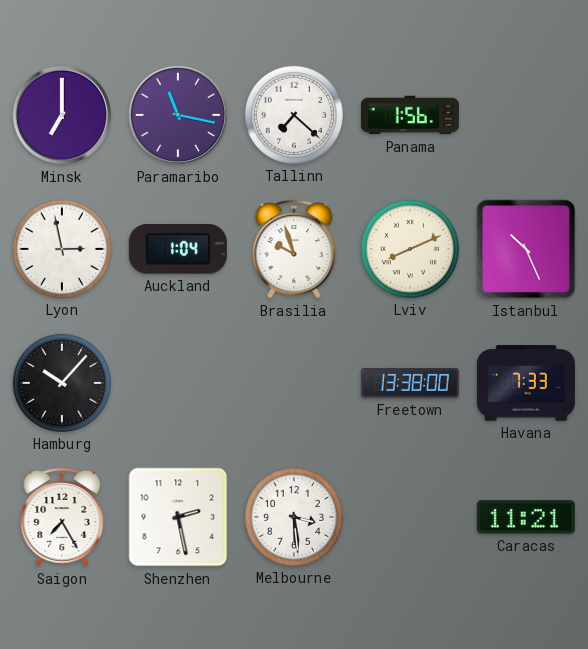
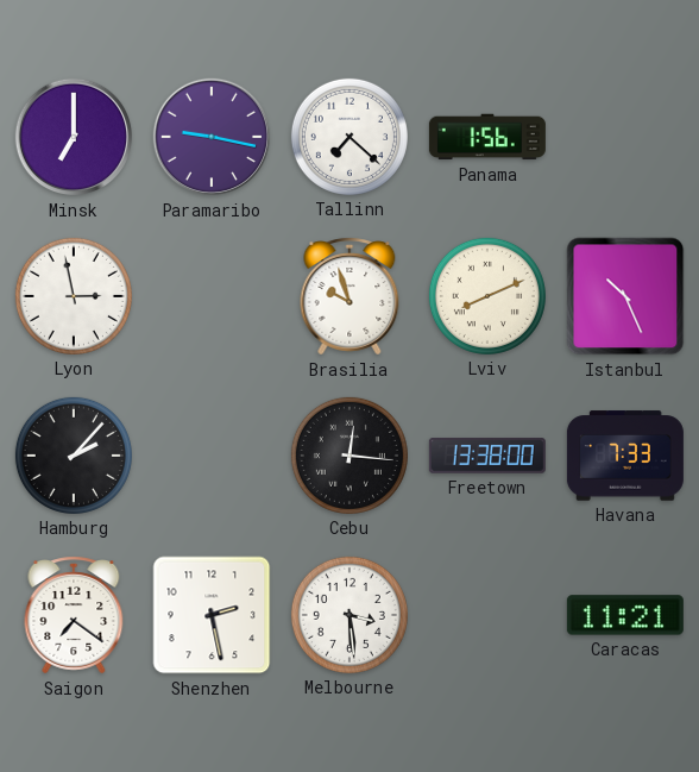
Paramaribo: 11:17 -> 9:17 (212, 137)
Auckland: 1:04 -> none (178, 250)
Hamburg: 10:07 -> 2:07 (74, 456)
Cebu: none -> 12:16 (349, 456)
Saigon: 7:25 -> 7:21 (74, 615)
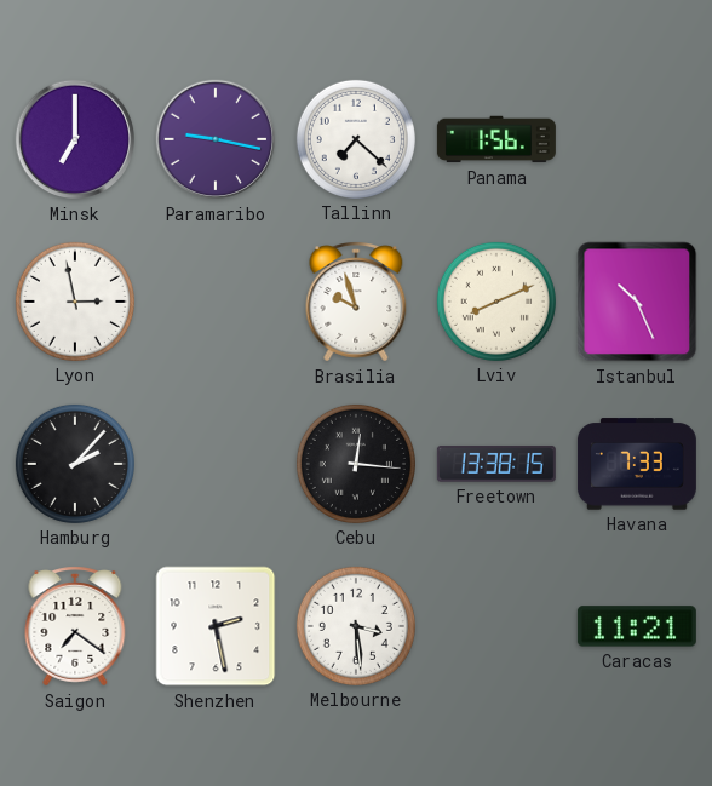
Freetown: 13:38:00 -> 13:38:15 (496, 464)
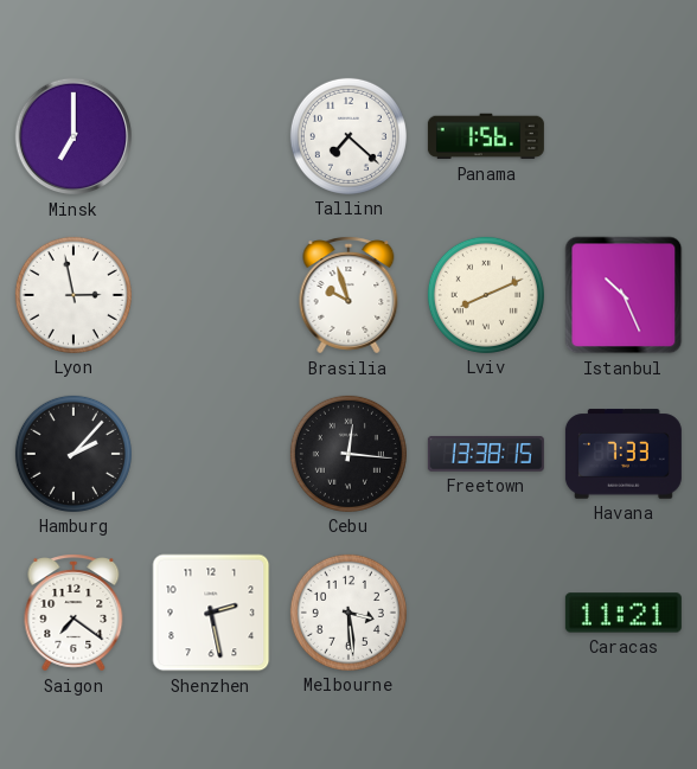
Paramaribo: 9:17 -> none (216, 139)
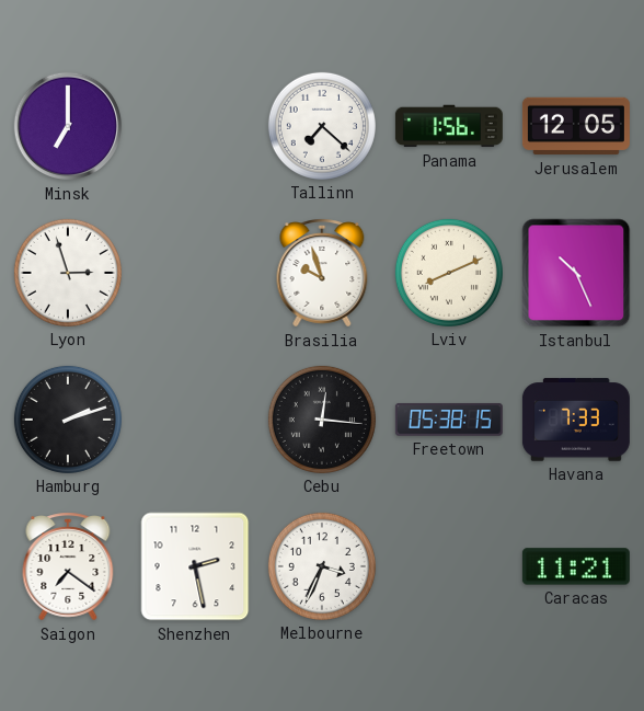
Jerusalem: none -> 12:05 (576, 126)
Lyon: 2:58 -> 2:57 (68, 273)
Hamburg: 2:07 -> 2:12 (68, 420)
Freetown: 13:38 -> 05:38 (449, 420)
Melbourne: 3:29 -> 3:34 (322, 566)
